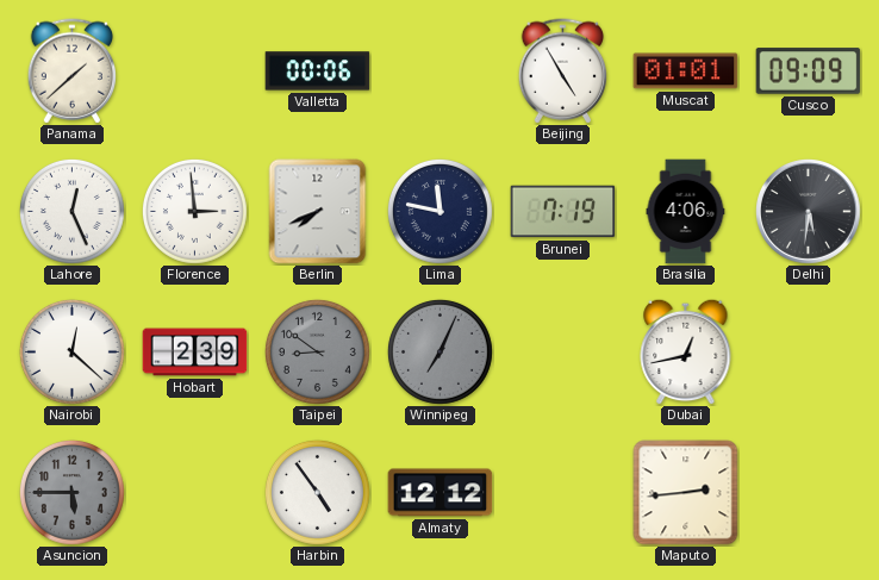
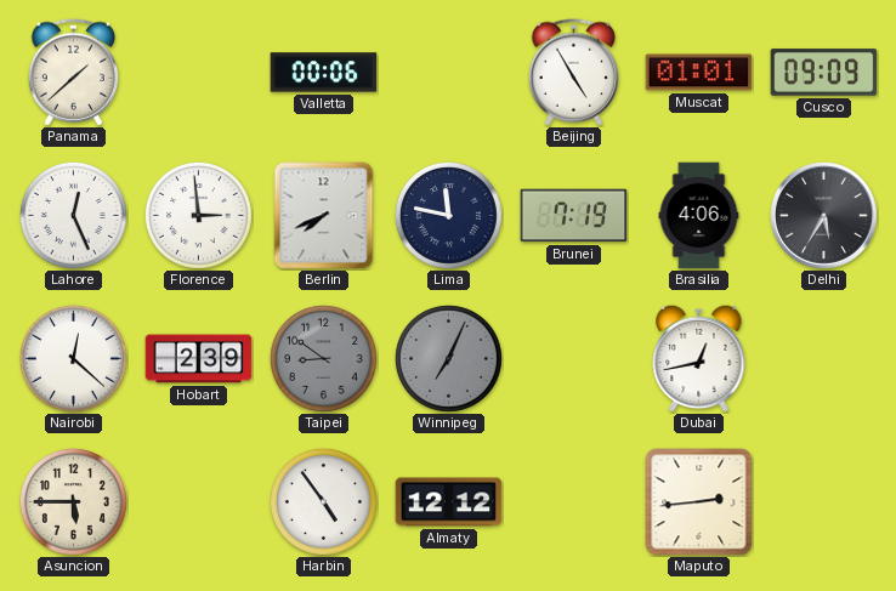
Delhi: 5:31 -> 5:35 (824, 216)
Asuncion dial: grey -> cream (73, 501)
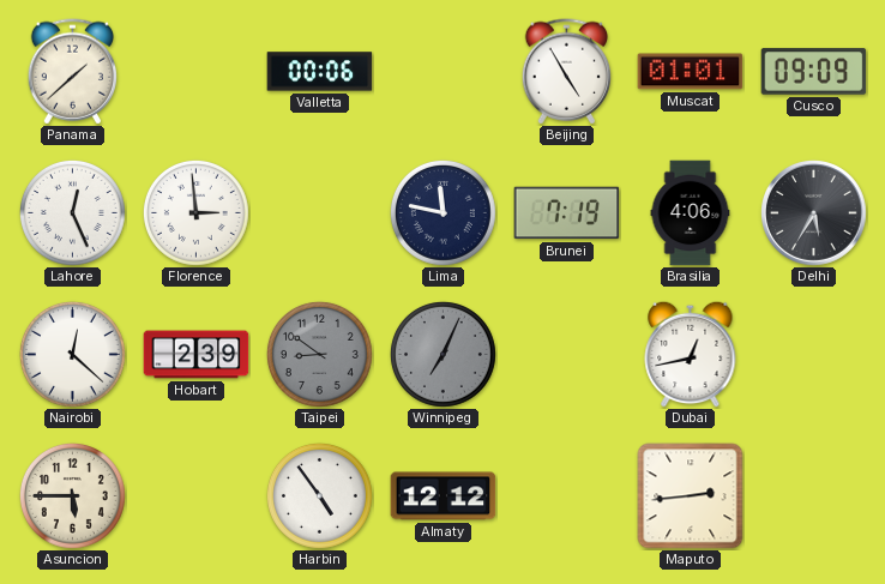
Berlin: 7:41 -> none (324, 216)
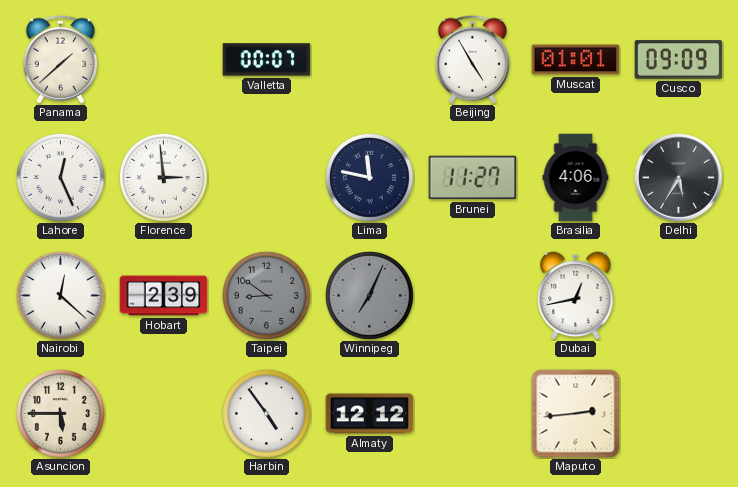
Valletta: 00:06 -> 00:07 (267, 60)
Brunei: 7:19 -> 11:27 (473, 178)
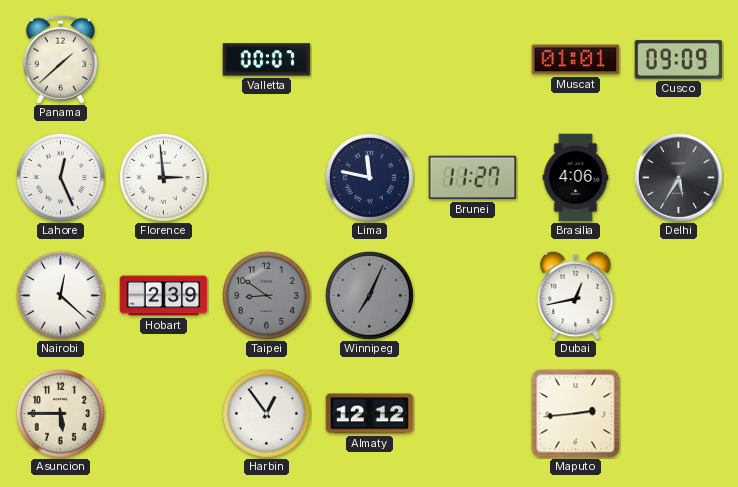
Beijing: 4:55 -> none (472, 60)
Harbin: 4:54 -> 12:54 (266, 413)
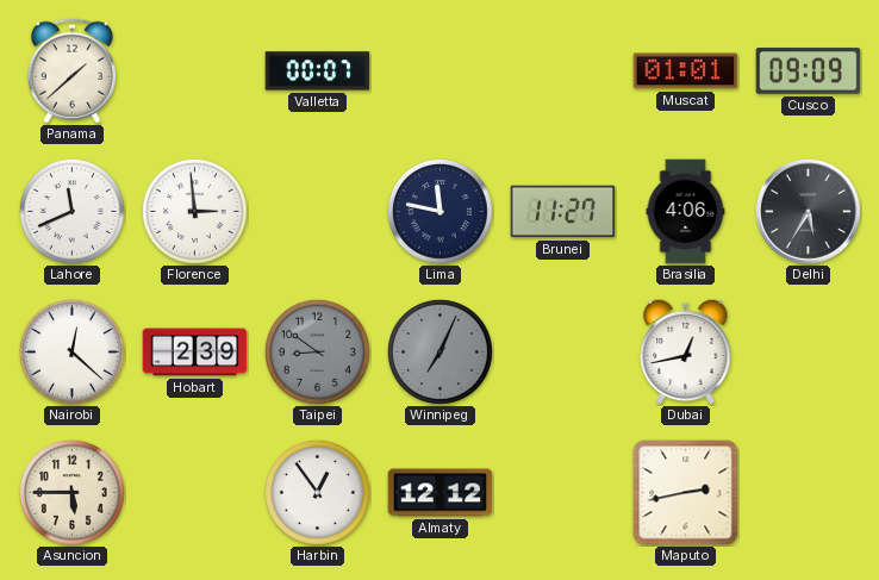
Lahore: 12:26 -> 11:41 (71, 211)
Maputo: 2:44 -> 2:43 (686, 493)
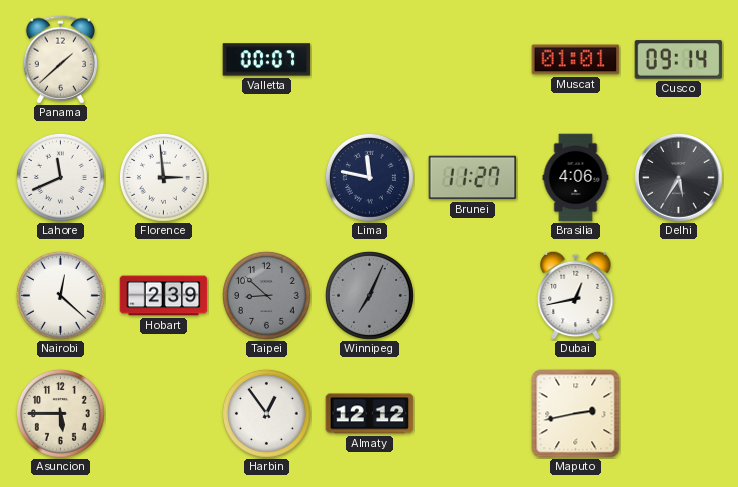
Cusco: 09:09 -> 09:14 (679, 60)
Taipei: 8:51 -> 8:52 (266, 295)
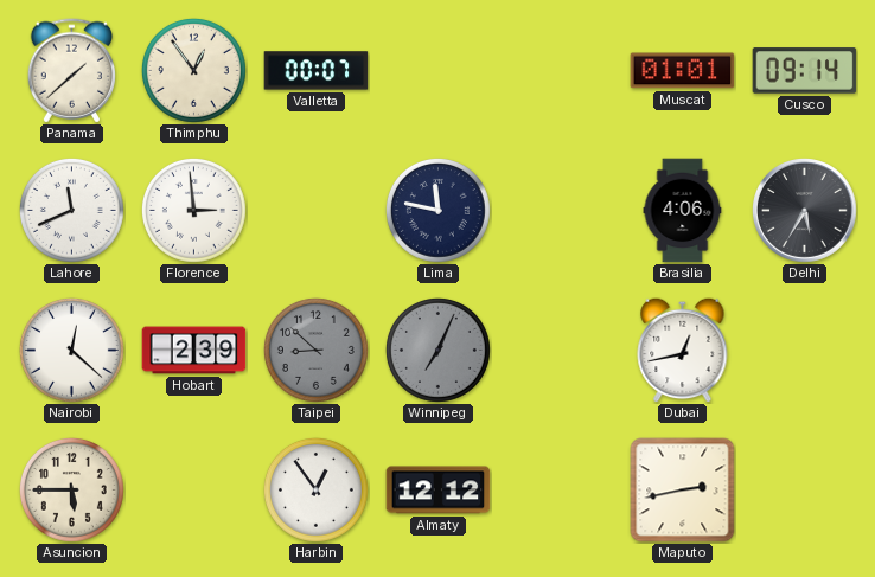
Thimphu: none -> 12:54 (193, 70)
Brunei: 11:27 -> none (473, 178)
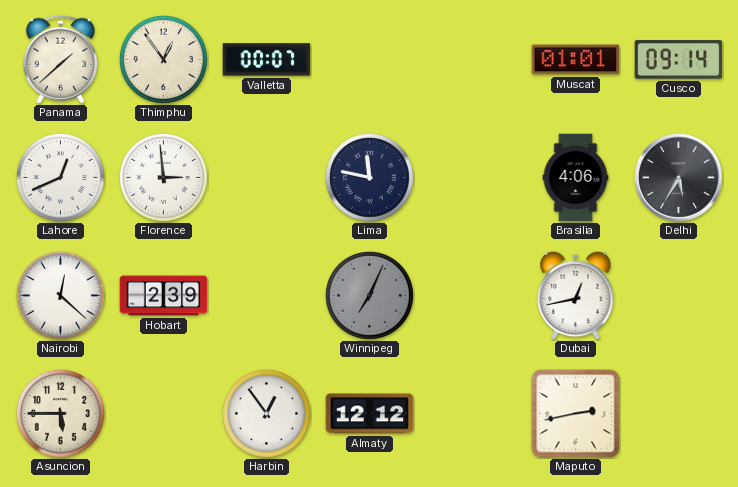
Lahore: 11:41 -> 12:41 (60, 177)
Taipei: 8:52 -> none (315, 350)
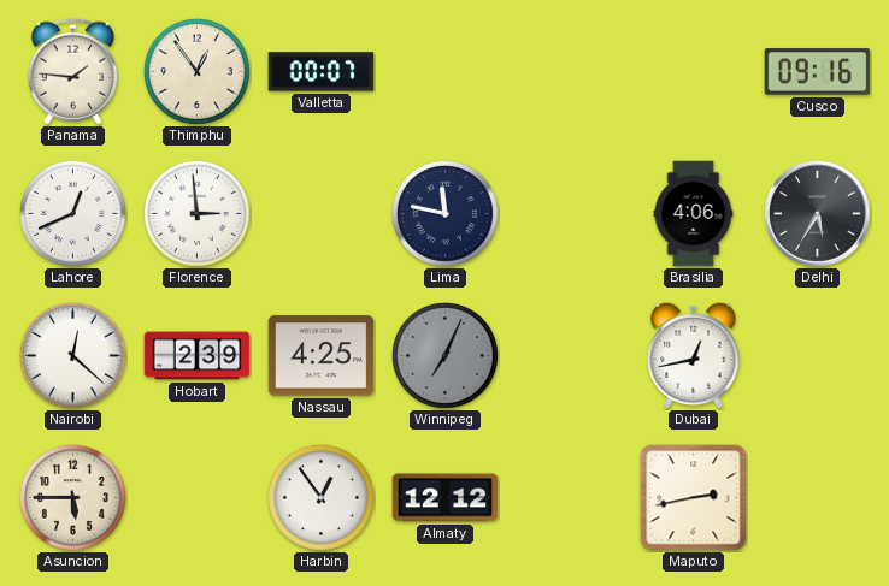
Panama: 1:38 -> 1:46 (72, 72)
Muscat: 01:01 -> none (576, 60)
Cusco: 09:14 -> 09:16 (818, 72)
Nassau: none -> 4:25 (322, 356)
